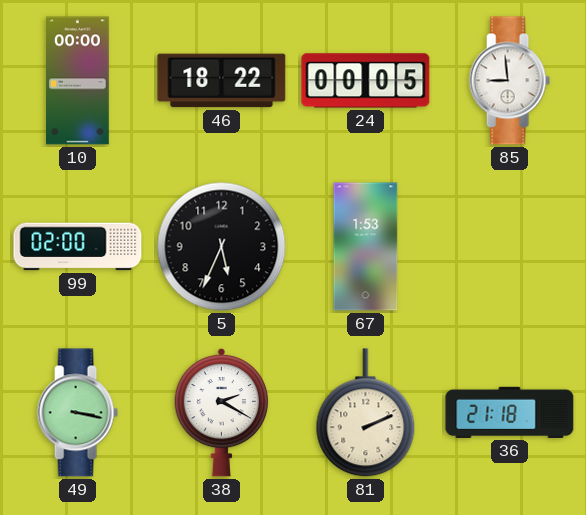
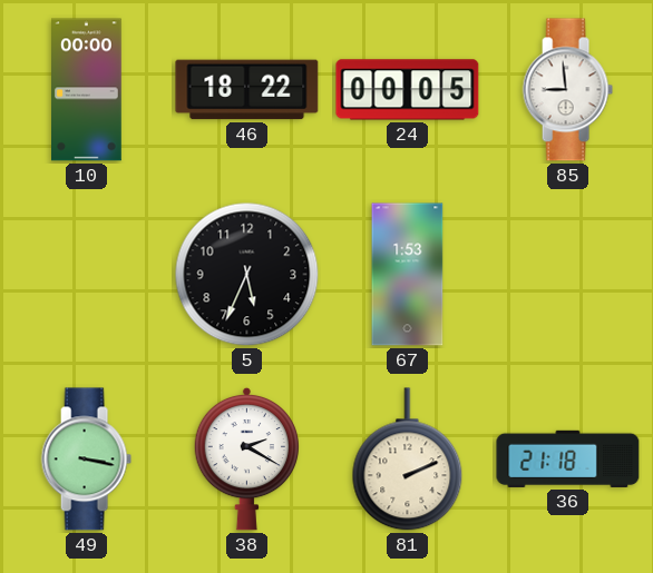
99: 02:00 -> none (78, 247)
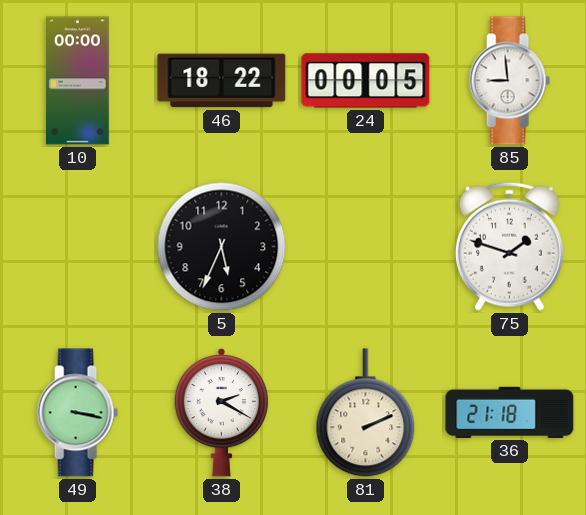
67: 1:53 -> none (408, 275)
75: none -> 1:48 (509, 246)
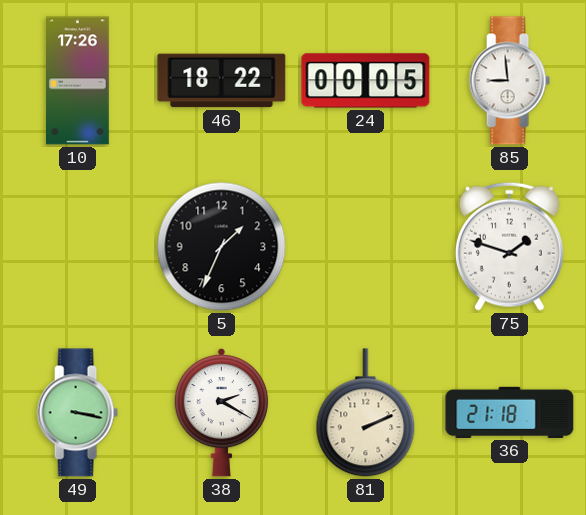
10: 00:00 -> 17:26 (78, 81)
5: 5:34 -> 1:34 (222, 247)
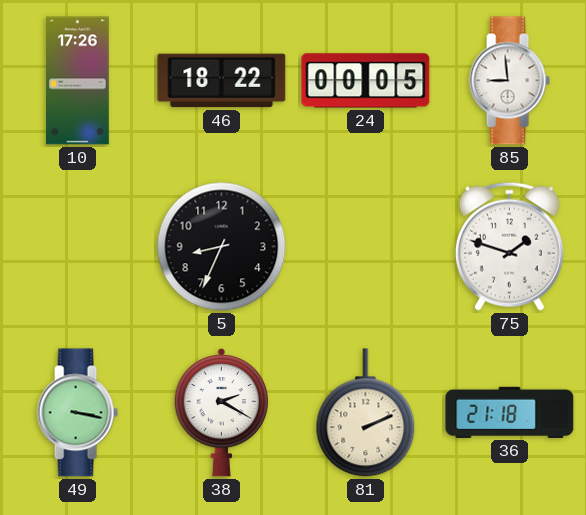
5: 1:34 -> 8:34 (222, 247)
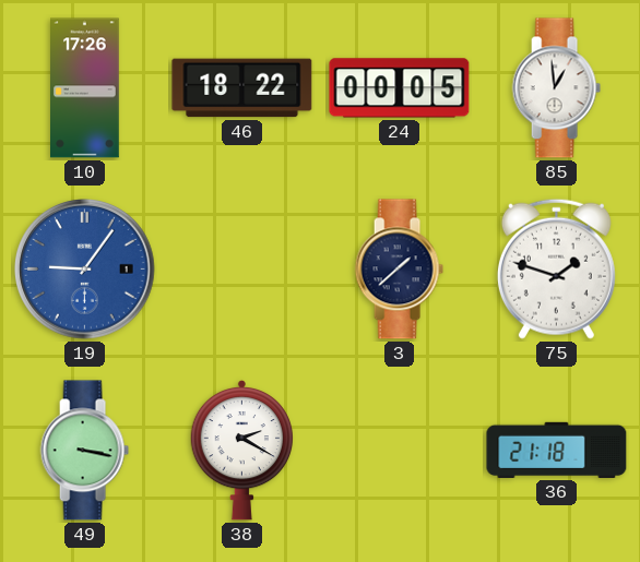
85: 8:59 -> 12:59 (556, 88)
19: none -> 9:06 (85, 270)
5: 8:34 -> none (222, 247)
3: none -> 1:38 (399, 270)
81: 2:11 -> none (366, 413)
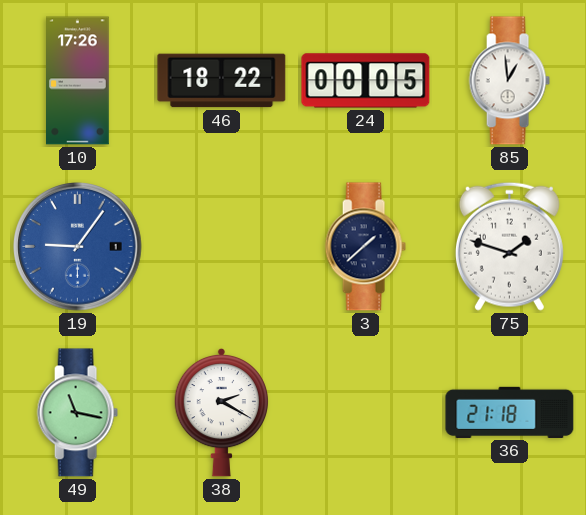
49: 3:17 -> 11:17 (77, 413)
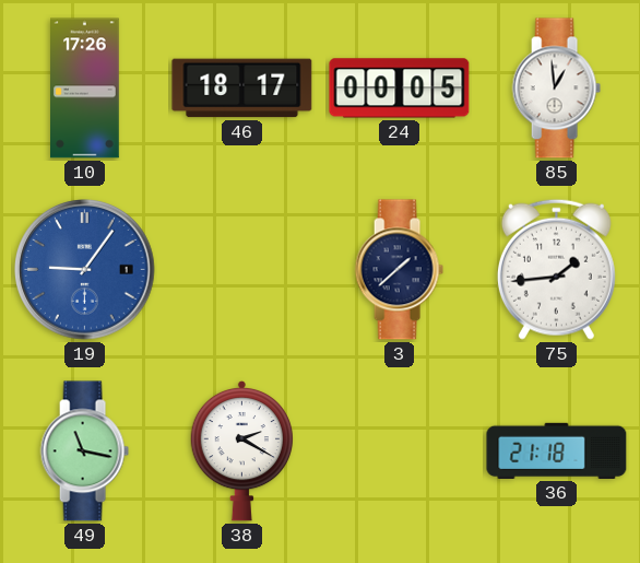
46: 18:22 -> 18:17 (242, 89)
75: 1:48 -> 1:44 (556, 269)
